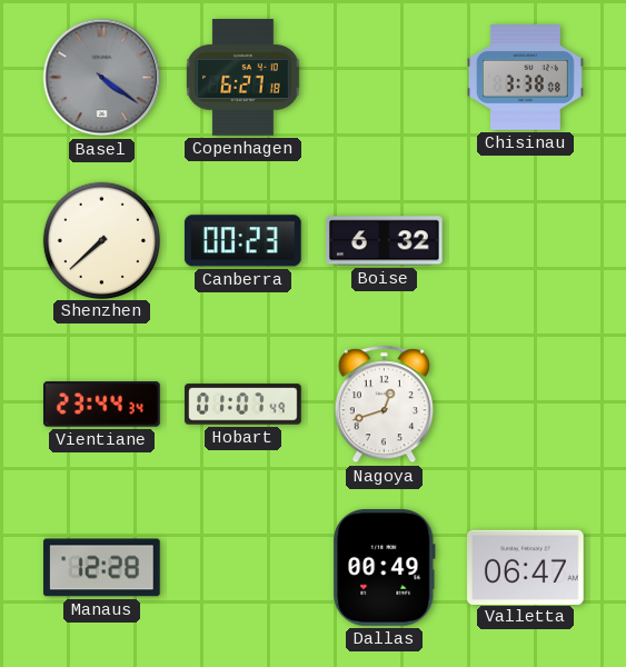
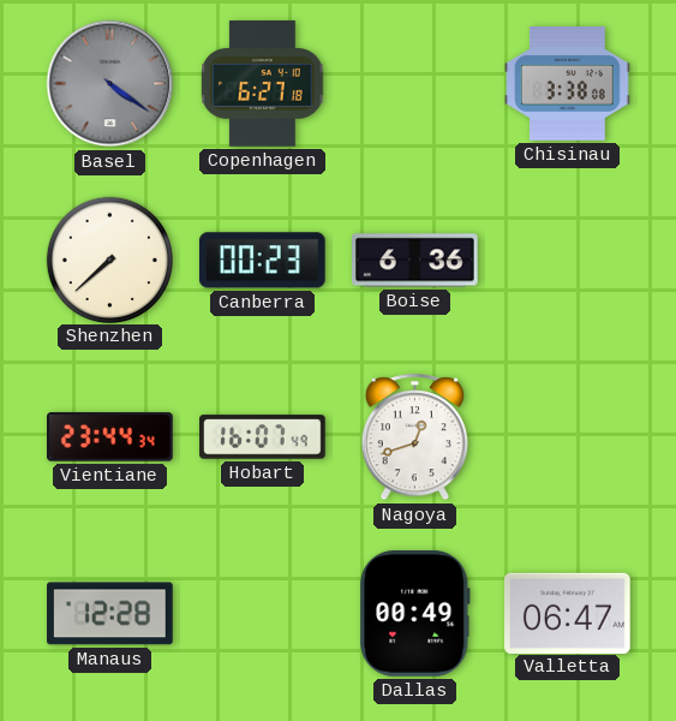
Boise: 6:32 -> 6:36 (415, 261)
Hobart: 01:07 -> 16:07 (263, 437)
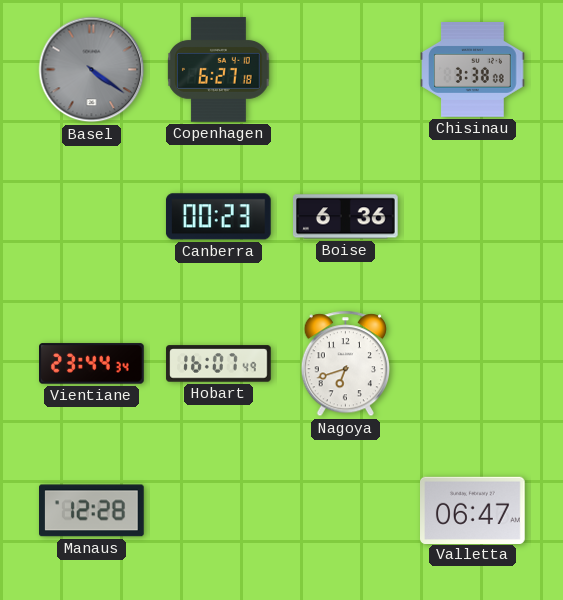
Shenzhen: 7:38 -> none (109, 260)
Nagoya: 12:42 -> 6:42 (345, 364)
Dallas: 00:49 -> none (415, 614)
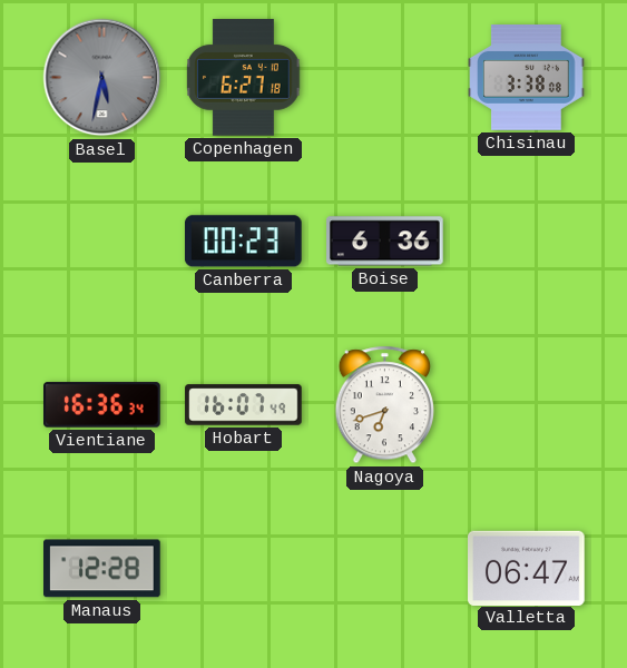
Basel: 4:21 -> 5:32 (102, 78)
Vientiane: 23:44 -> 16:36 (102, 405)
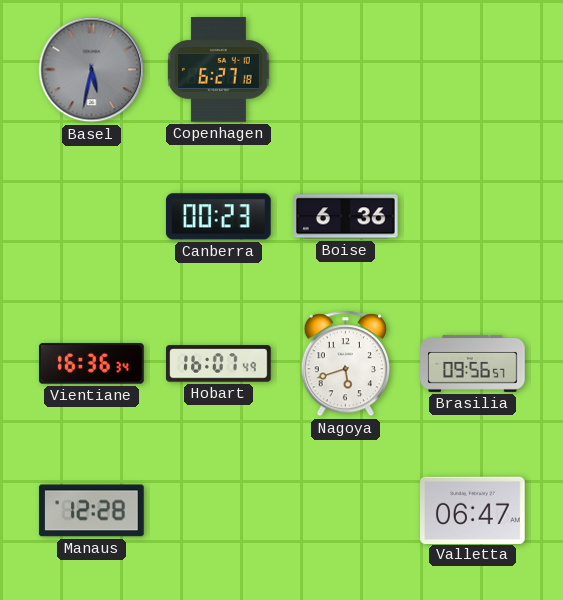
Chisinau: 3:38 -> none (527, 78)
Nagoya: 6:42 -> 5:42 (345, 364)
Brasilia: none -> 09:56 (473, 363)
